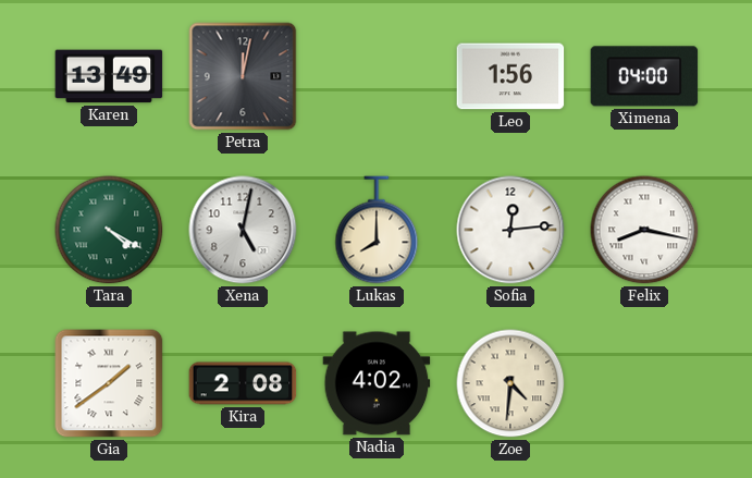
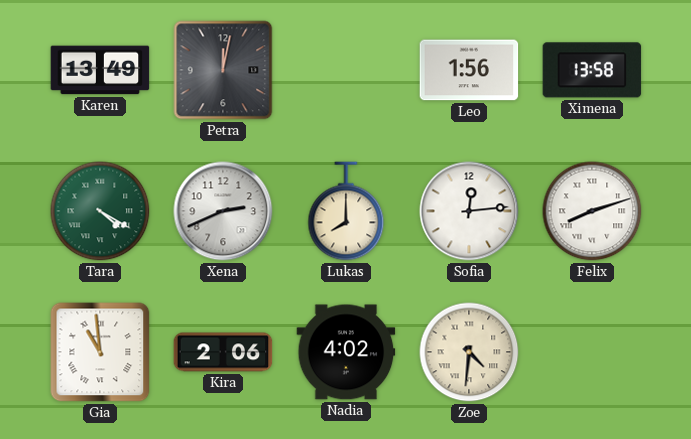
Ximena: 04:00 -> 13:58 (592, 70)
Xena: 5:02 -> 2:41 (223, 211)
Felix: 8:17 -> 8:12 (592, 211)
Gia: 1:39 -> 10:59 (100, 352)
Kira: 2:08 -> 2:06 (223, 352)
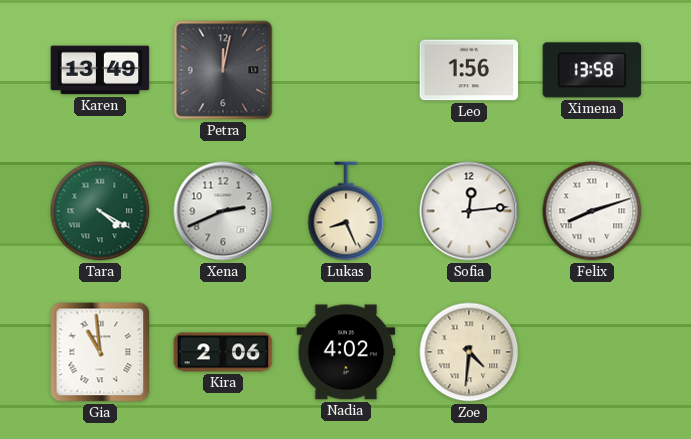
Lukas: 8:00 -> 8:26 (346, 211)
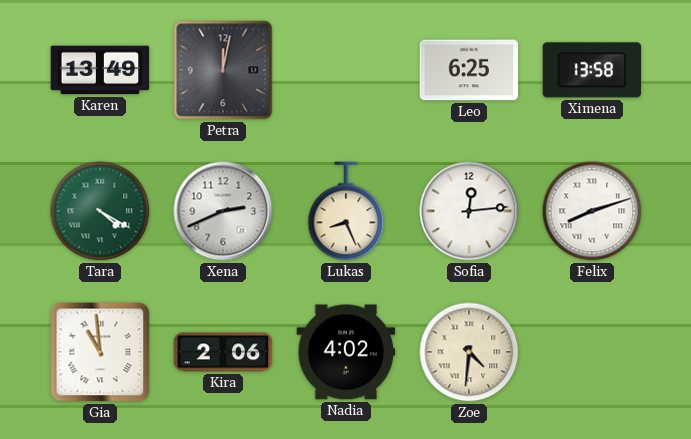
Leo: 1:56 -> 6:25 (469, 70)
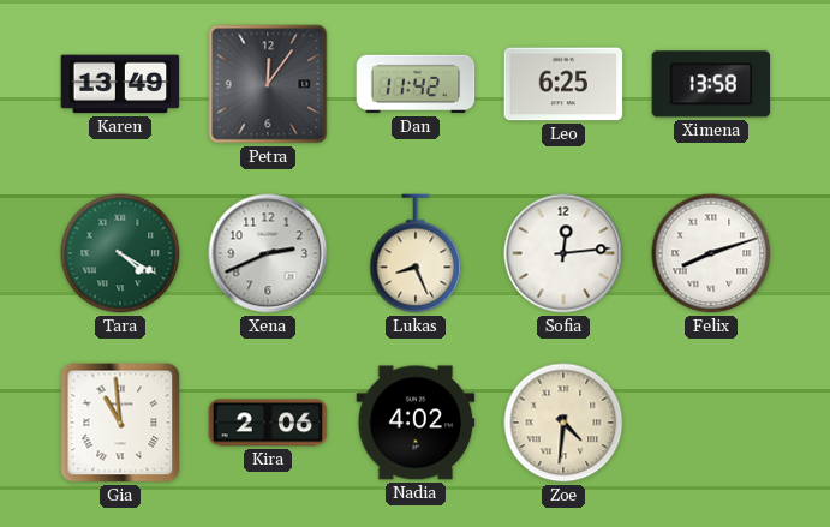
Petra: 12:02 -> 12:06 (268, 84)
Dan: none -> 11:42 (416, 84)
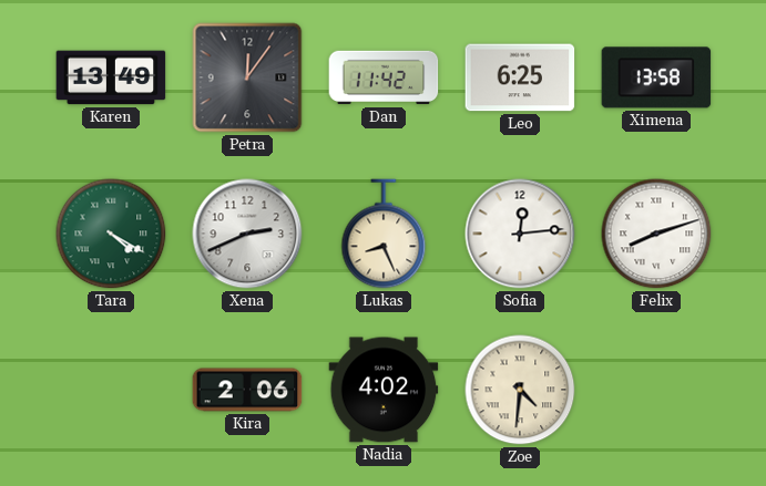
Gia: 10:59 -> none (120, 423)
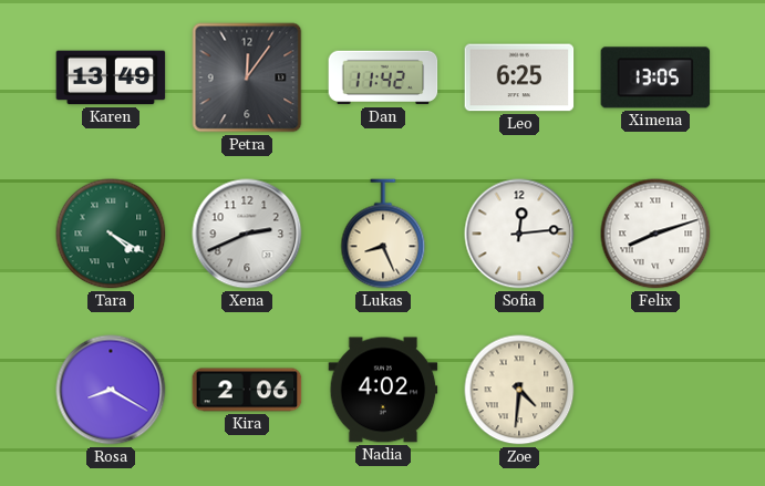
Ximena: 13:58 -> 13:05 (655, 77)
Rosa: none -> 8:20 (111, 390)
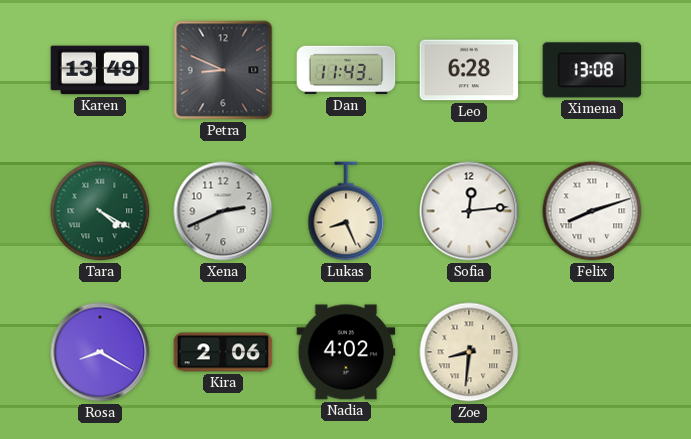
Petra: 12:06 -> 8:49 (223, 70)
Dan: 11:42 -> 11:43 (346, 70)
Leo: 6:25 -> 6:28 (469, 70)
Ximena: 13:05 -> 13:08 (592, 70)
Zoe: 4:31 -> 8:31 (469, 352)
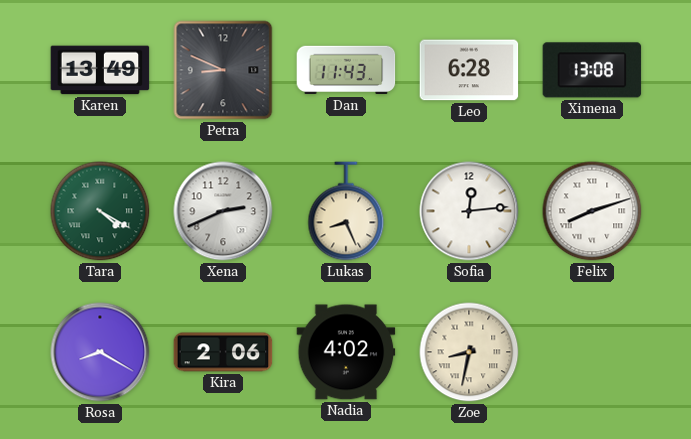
Zoe: 8:31 -> 8:32 (469, 352)
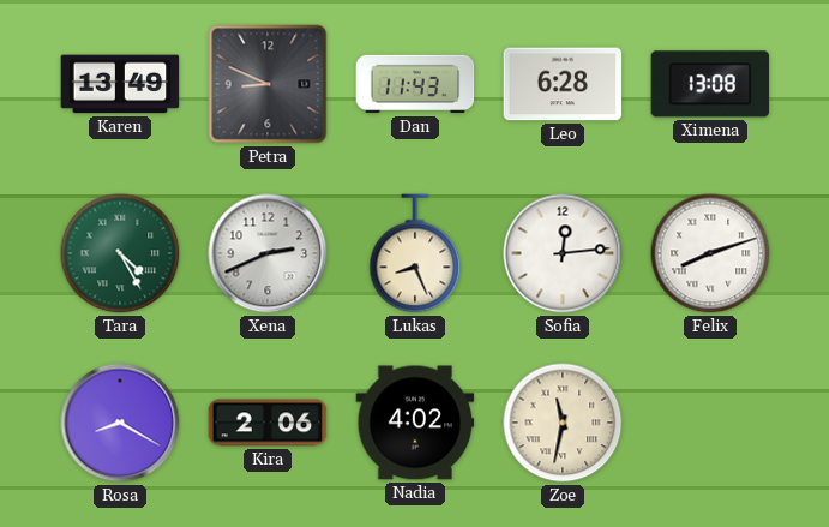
Tara: 4:20 -> 4:25 (120, 253)
Zoe: 8:32 -> 11:32 (563, 423)
